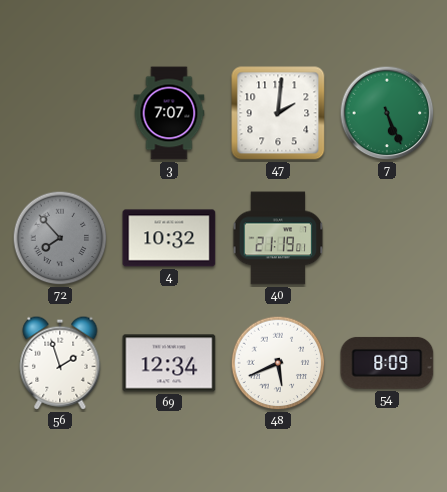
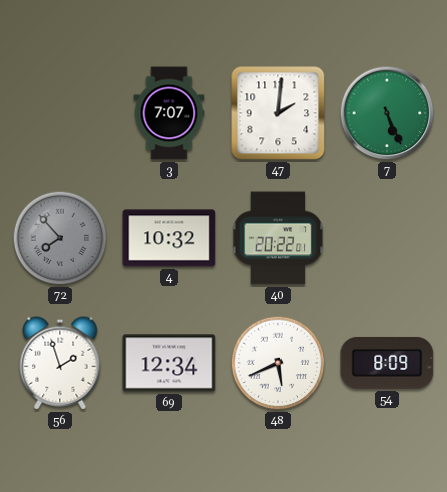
40: 21:19 -> 20:22 (278, 238)
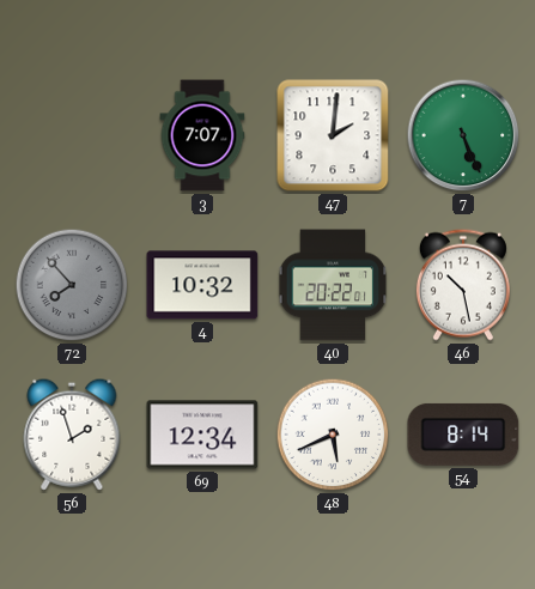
46: none -> 10:28 (463, 285)
54: 8:09 -> 8:14 (463, 435)
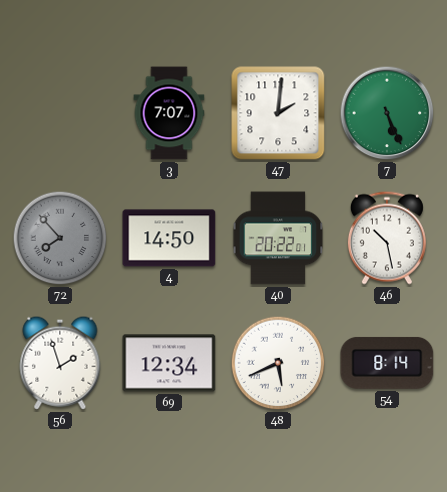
4: 10:32 -> 14:50 (169, 238)
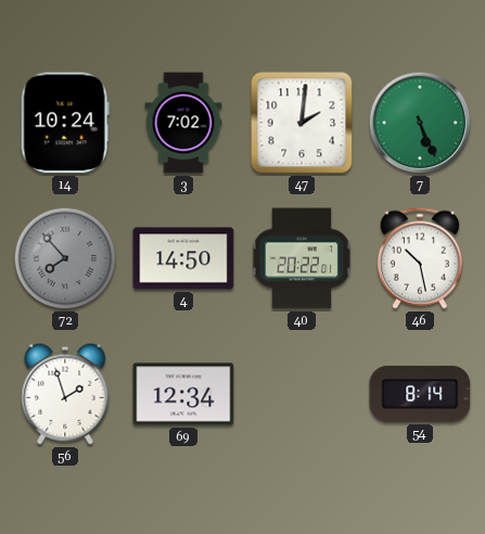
14: none -> 10:24 (65, 123)
3: 7:07 -> 7:02 (183, 123)
48: 5:41 -> none (278, 363)
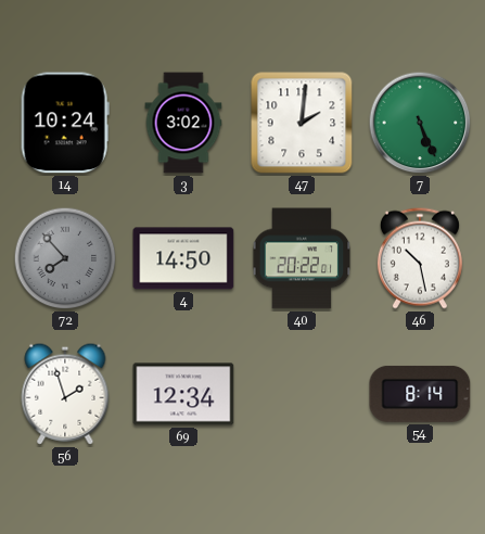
3: 7:02 -> 3:02 (183, 123)
